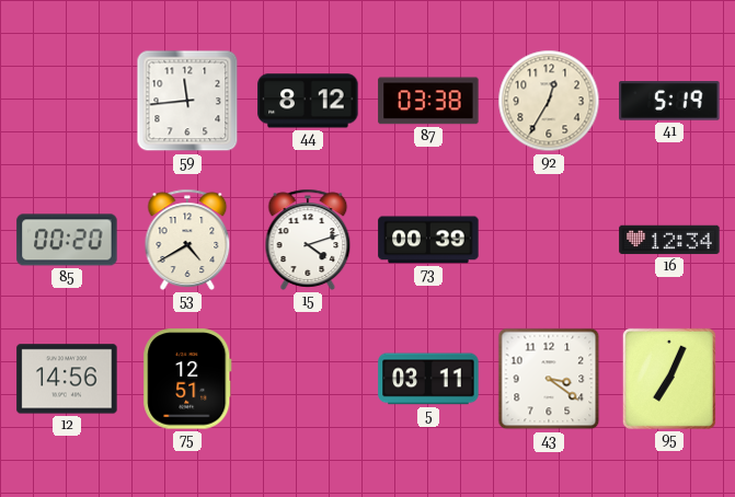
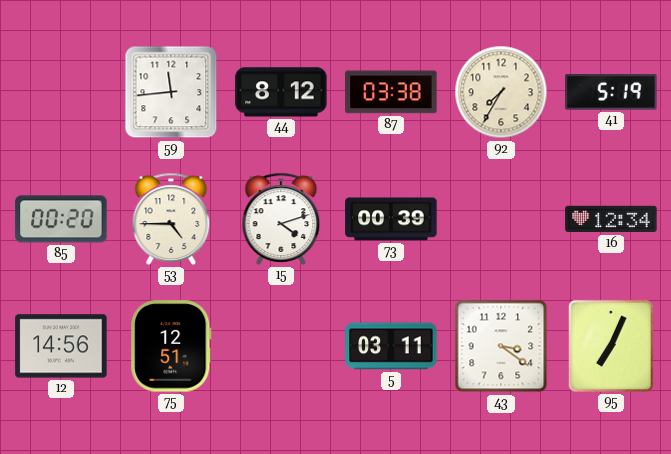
92: 12:35 -> 7:35 (501, 92)
53: 4:40 -> 4:45 (171, 219)
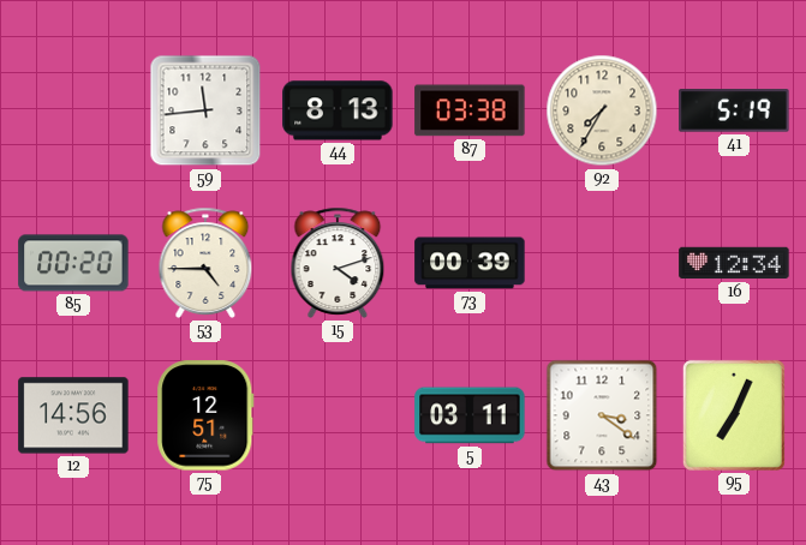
44: 8:12 -> 8:13 (338, 110)
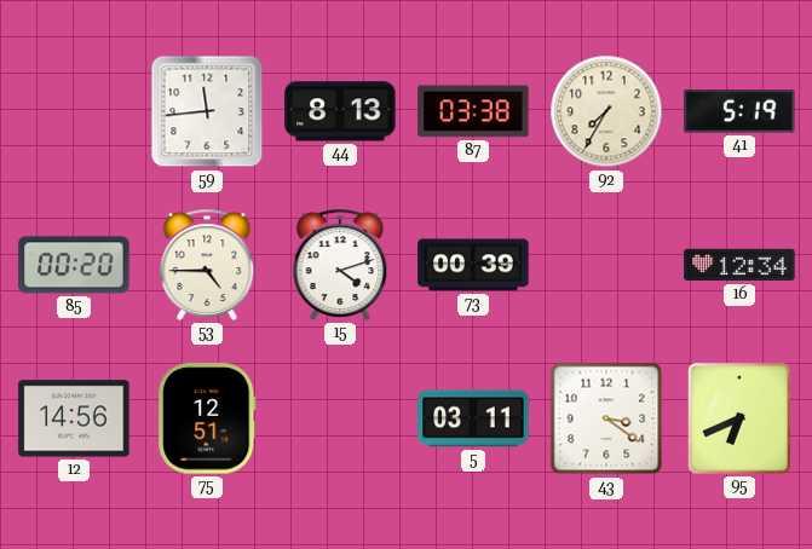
95: 7:04 -> 6:41 (739, 418)
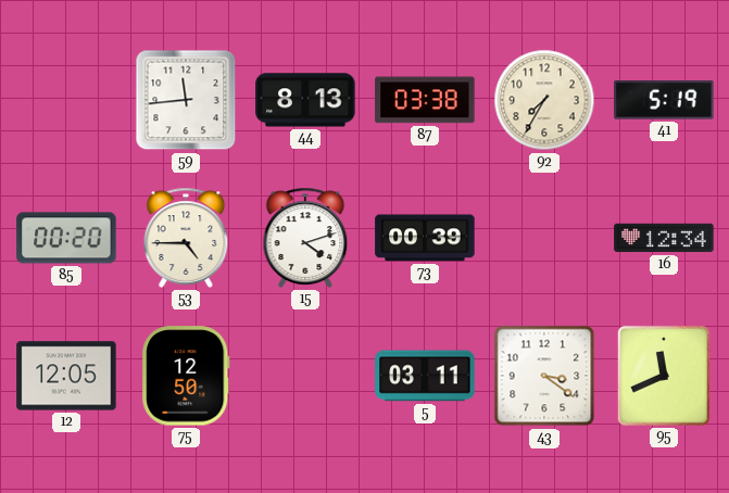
12: 14:56 -> 12:05 (66, 376)
75: 12:51 -> 12:50 (186, 376)
95: 6:41 -> 11:41 (664, 376)
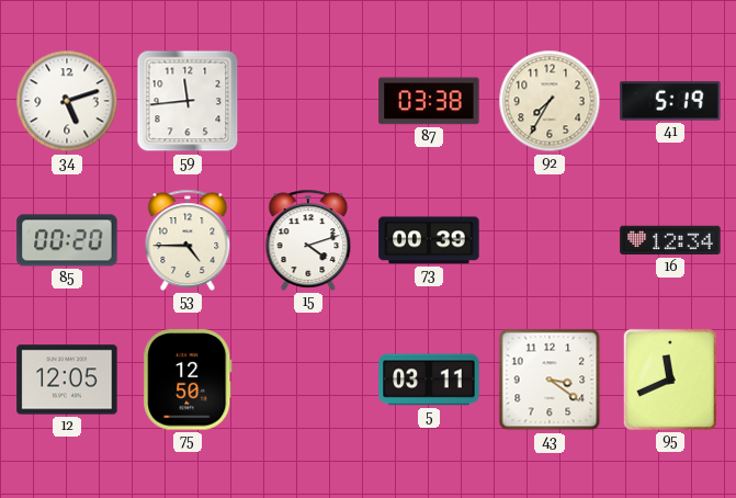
34: none -> 5:12 (67, 101)
44: 8:13 -> none (305, 100)
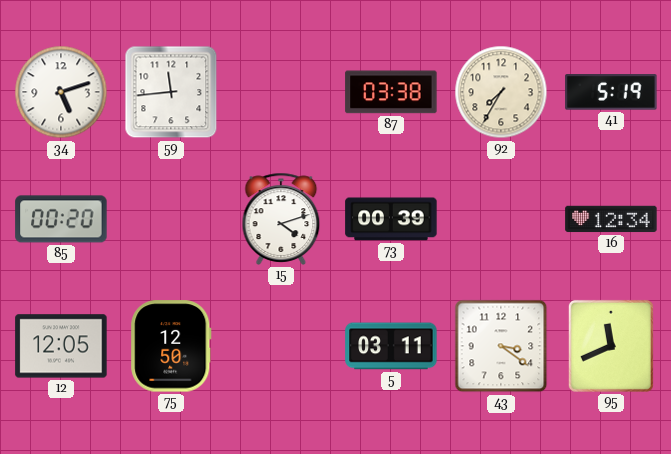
53: 4:45 -> none (188, 240)
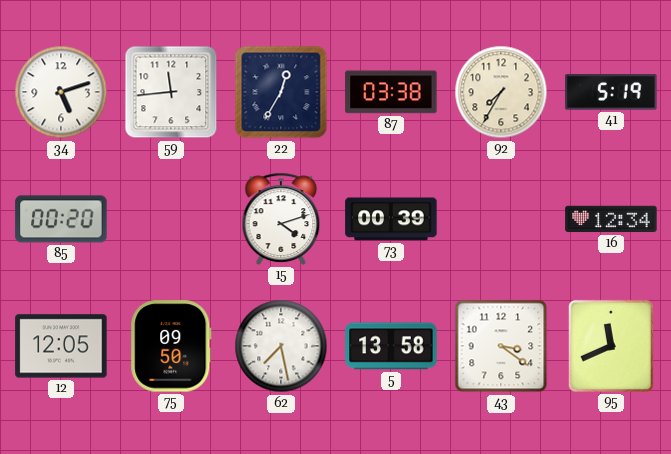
22: none -> 12:35 (281, 92)
75: 12:50 -> 09:50 (171, 346)
62: none -> 7:28 (281, 346)
5: 03:11 -> 13:58 (391, 346)
